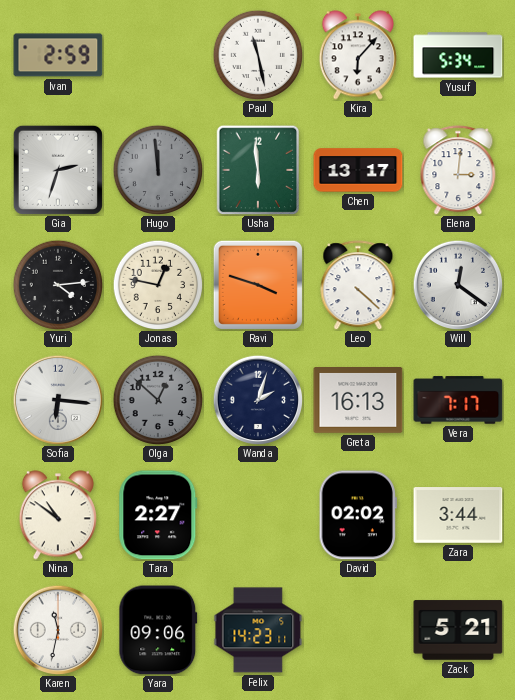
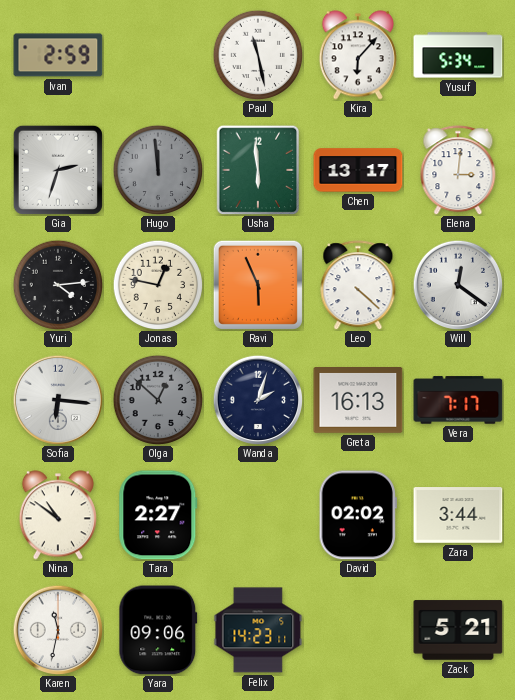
Ravi: 3:48 -> 5:56 (258, 285)
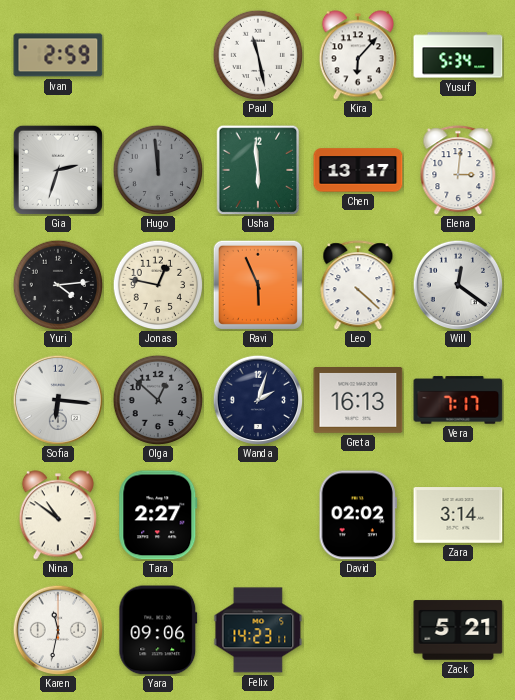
Zara: 3:44 -> 3:14 (458, 515)
